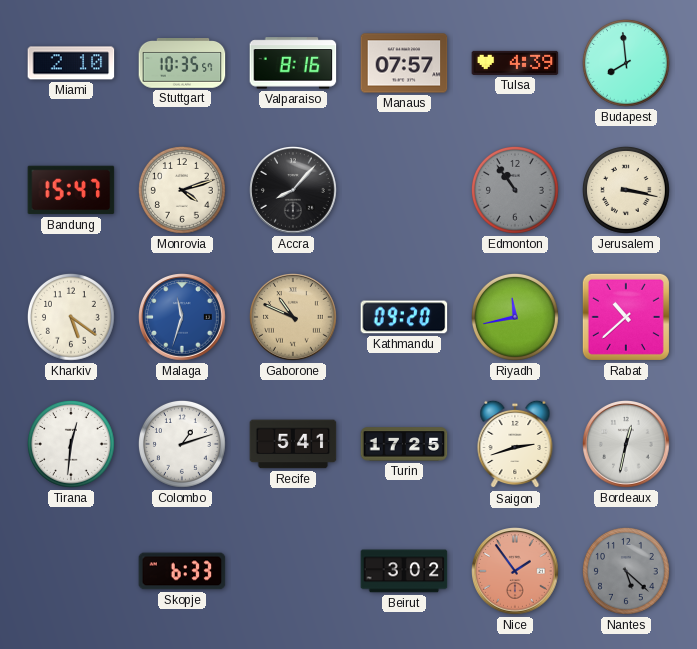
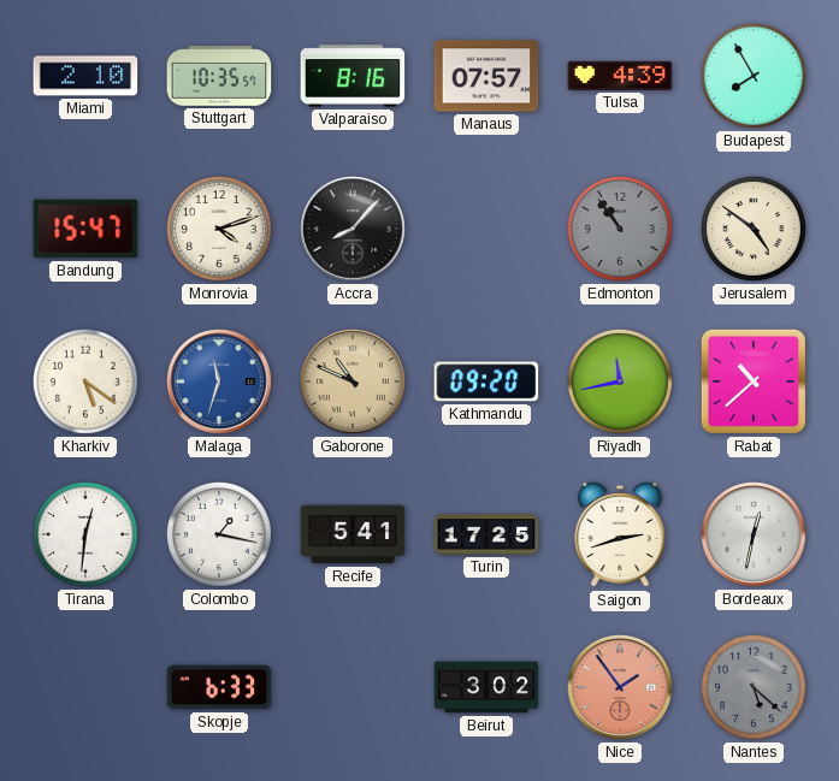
Budapest: 7:59 -> 7:55 (754, 76)
Jerusalem: 3:17 -> 4:51 (754, 229)
Colombo: 1:12 -> 1:17 (219, 534)
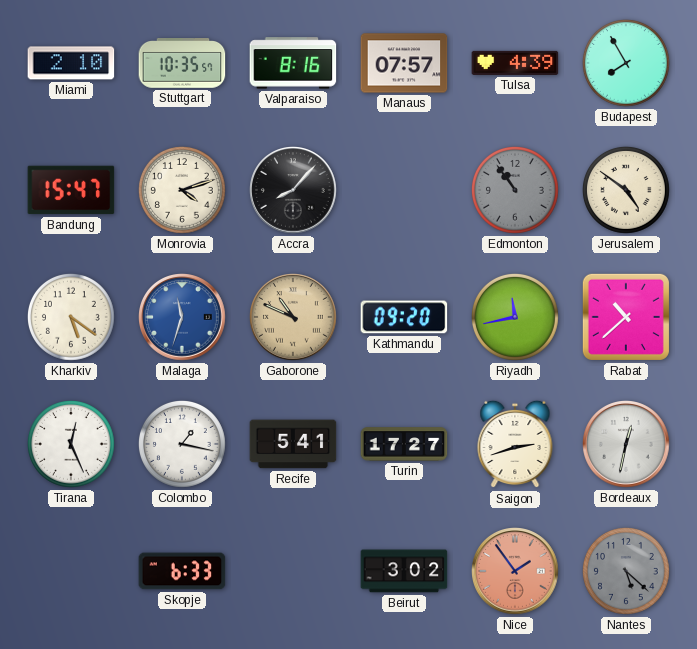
Tirana: 12:31 -> 12:26 (71, 444)
Turin: 17:25 -> 17:27 (404, 444)
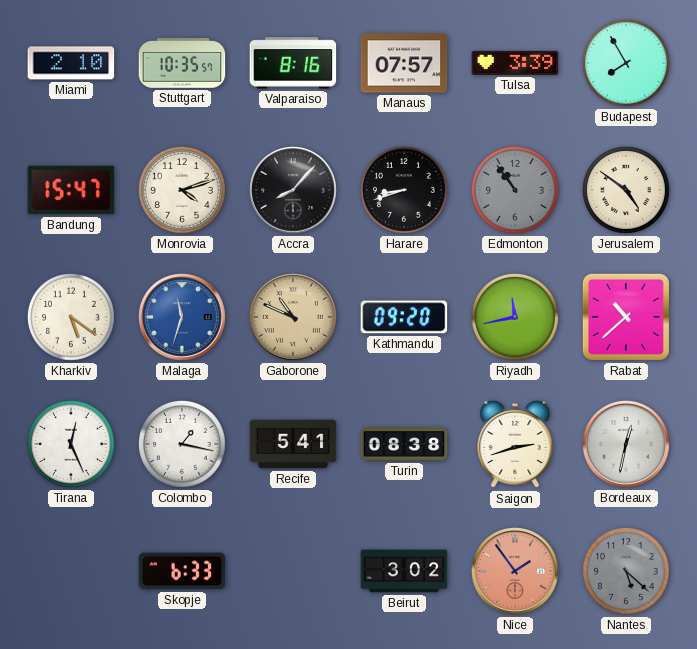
Tulsa: 4:39 -> 3:39 (515, 63)
Harare: none -> 8:42 (404, 190)
Turin: 17:27 -> 08:38 (404, 444)
